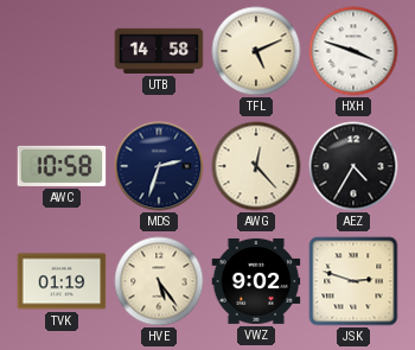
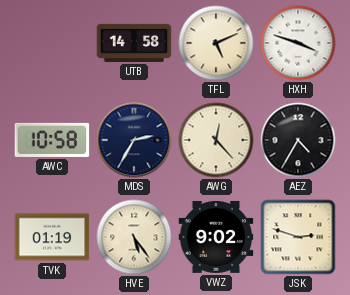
MDS: 2:33 -> 2:35 (134, 140)
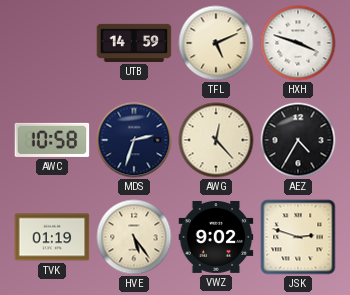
UTB: 14:58 -> 14:59 (134, 43)
MDS: 2:35 -> 2:33 (134, 140)
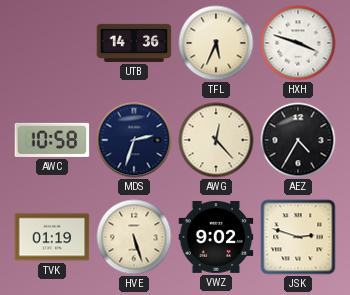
UTB: 14:59 -> 14:36 (134, 43)
TFL: 5:11 -> 5:34 (216, 43)
HVE: 5:24 -> 5:27 (134, 237)
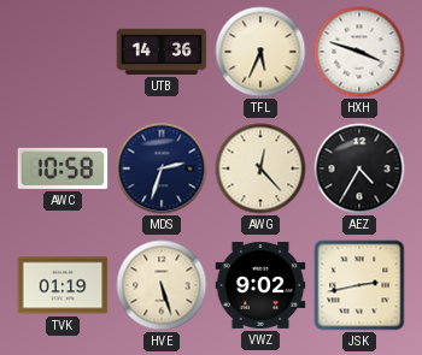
JSK: 2:48 -> 2:43 (359, 285)
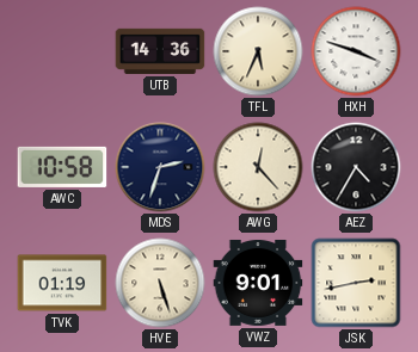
VWZ: 9:02 -> 9:01 (258, 283)
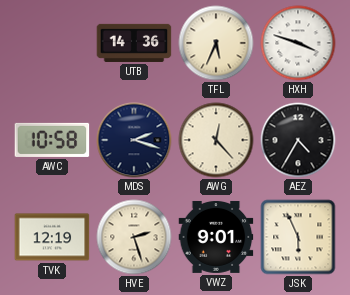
MDS: 2:33 -> 2:18 (134, 140)
TVK: 01:19 -> 12:19 (52, 237)
HVE: 5:27 -> 2:27 (134, 237)
JSK: 2:43 -> 5:56 (298, 237)
